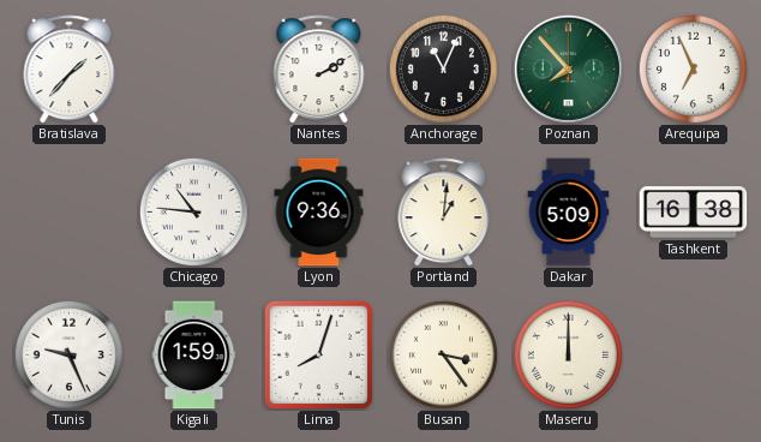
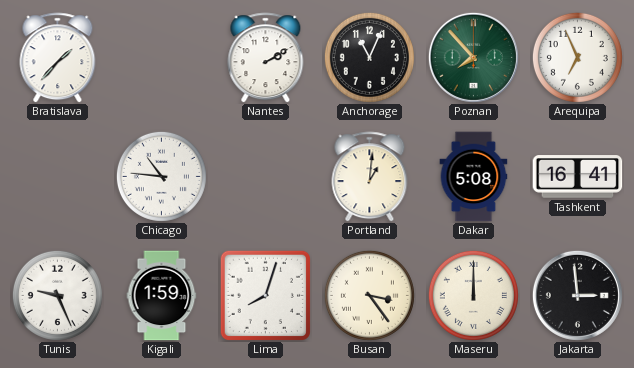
Lyon: 9:36 -> none (319, 213)
Dakar: 5:09 -> 5:08 (474, 177)
Tashkent: 16:38 -> 16:41 (578, 177)
Jakarta: none -> 2:59 (577, 295)
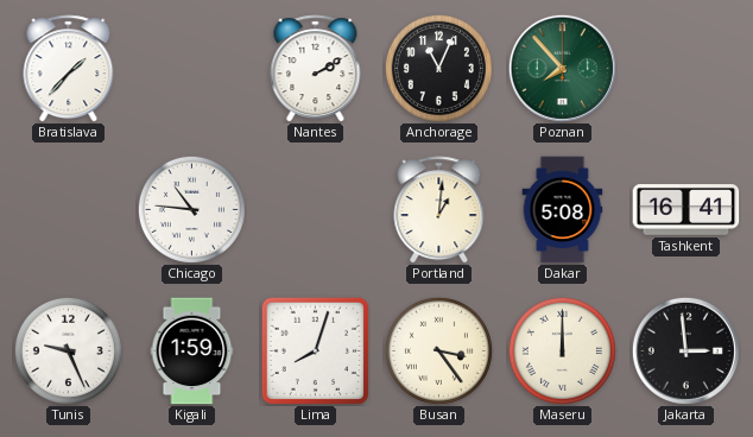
Arequipa: 6:56 -> none (577, 57)
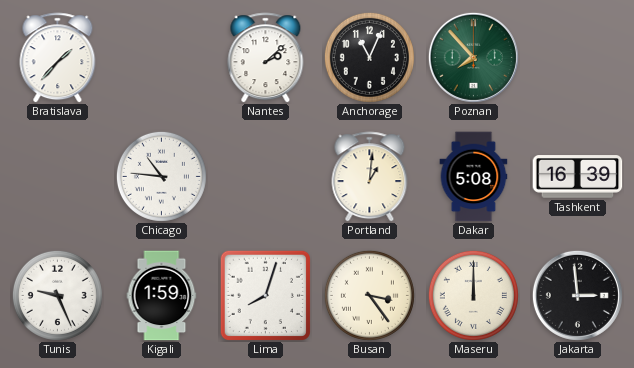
Nantes: 2:10 -> 2:08 (266, 58)
Tashkent: 16:41 -> 16:39 (578, 177)
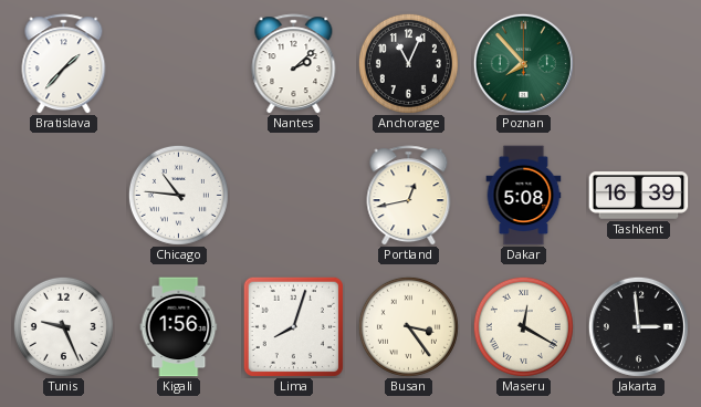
Portland: 1:01 -> 12:43 (409, 196)
Kigali: 1:59 -> 1:56 (179, 327)
Maseru: 12:00 -> 12:20 (523, 326)
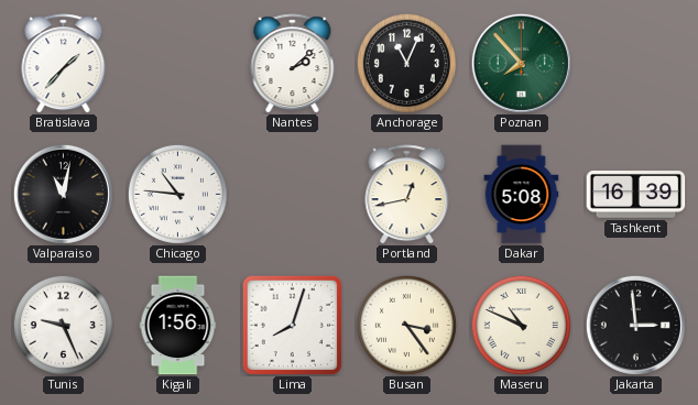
Valparaiso: none -> 11:02 (63, 194)
Maseru: 12:20 -> 10:49 (521, 325)
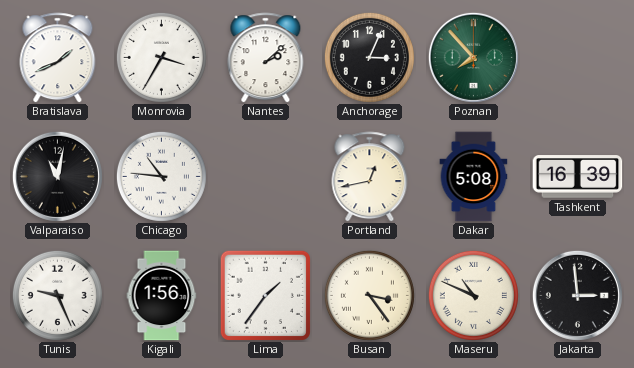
Bratislava: 1:37 -> 1:41 (58, 58)
Monrovia: none -> 3:35 (161, 57)
Anchorage: 11:04 -> 3:04 (369, 57)
Lima: 8:03 -> 1:36 (265, 295)
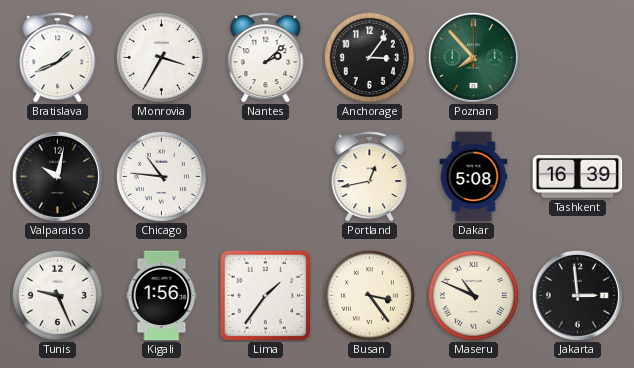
Anchorage: 3:04 -> 3:06 (369, 57)
Valparaiso: 11:02 -> 10:02 (57, 176)
